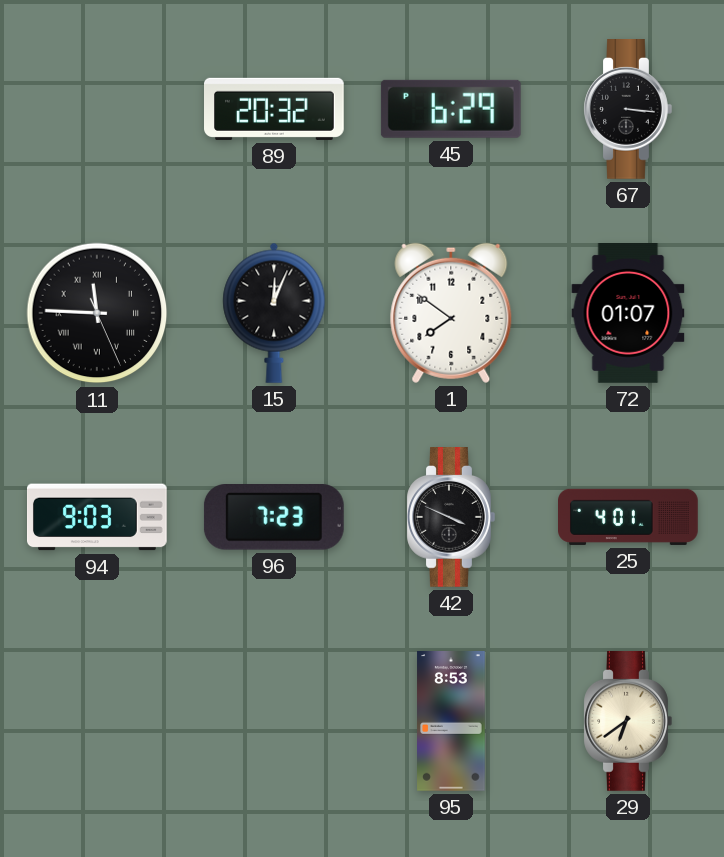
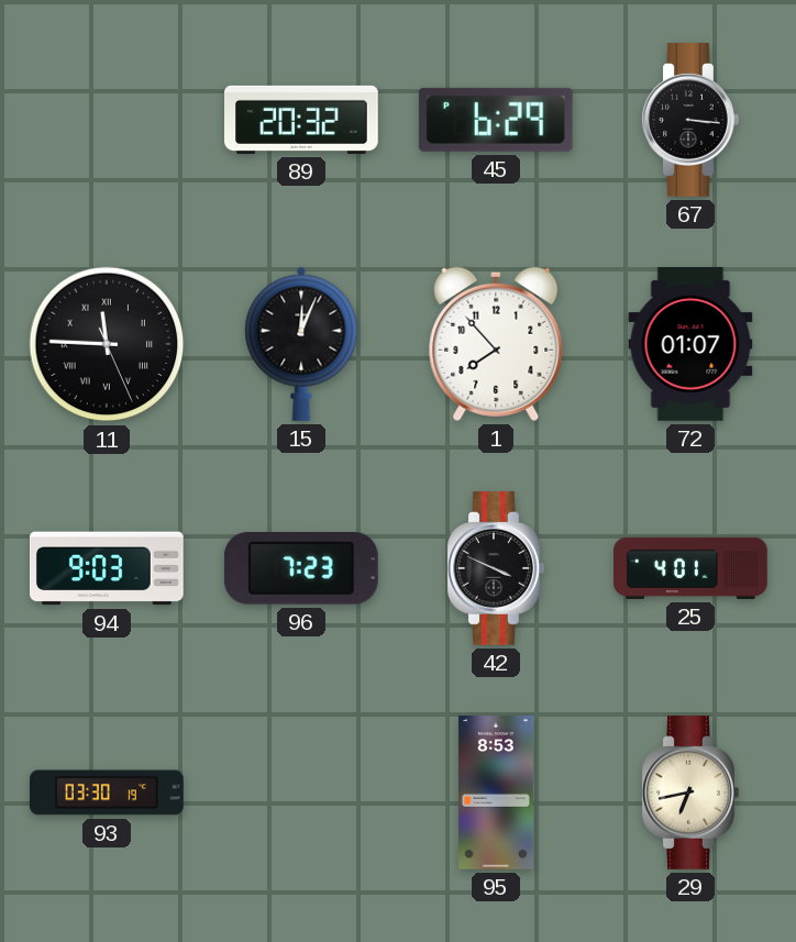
1: 7:51 -> 7:53 (496, 344)
93: none -> 03:30 (108, 793)
29: 6:39 -> 6:43 (690, 794)
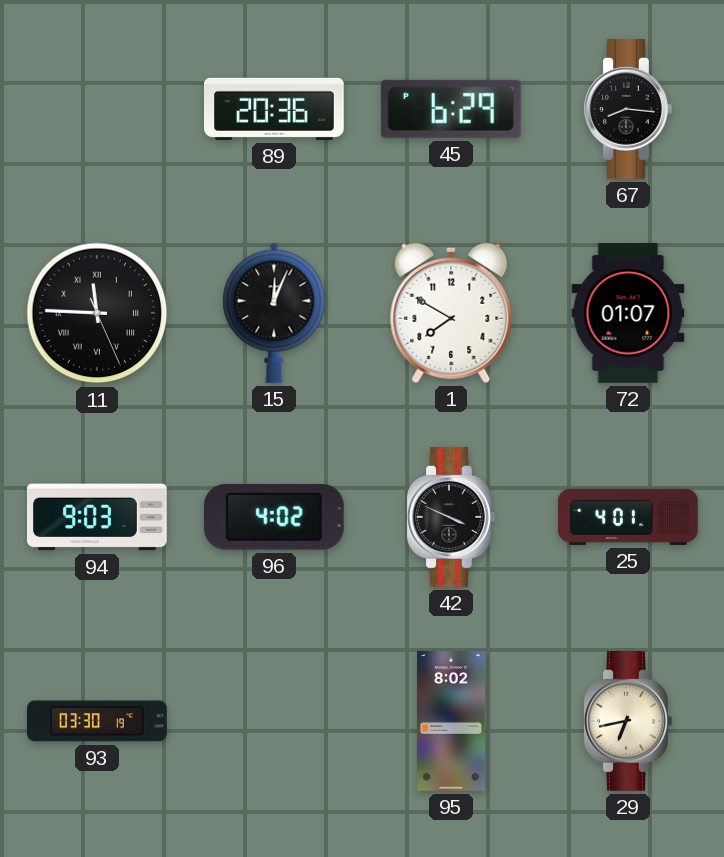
89: 20:32 -> 20:36 (275, 109)
67: 3:16 -> 8:16 (628, 110)
1: 7:53 -> 7:50 (451, 313)
96: 7:23 -> 4:02 (274, 518)
95: 8:53 -> 8:02 (451, 722)
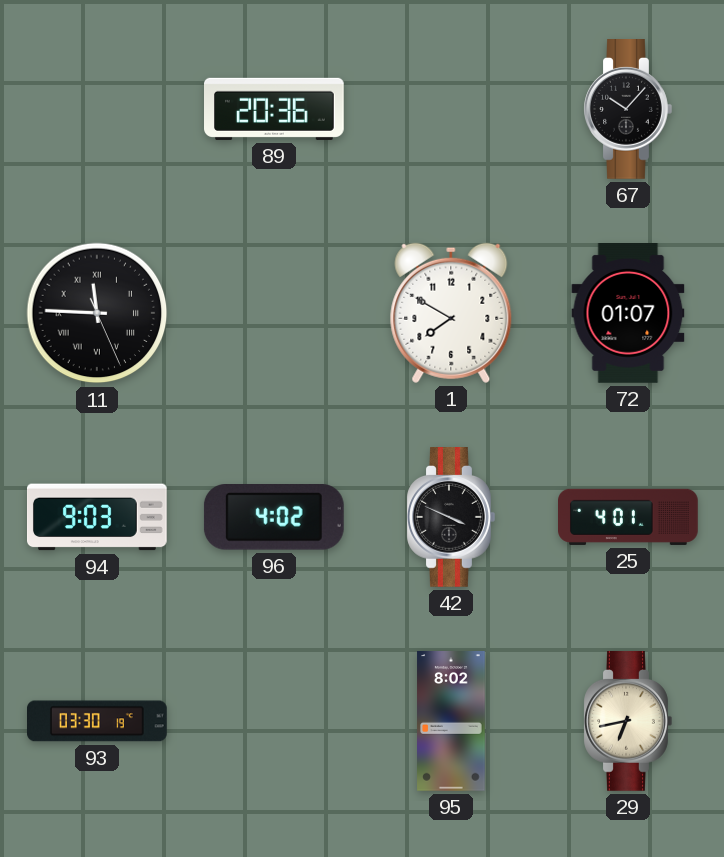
45: 6:29 -> none (451, 109)
67: 8:16 -> 10:07 (628, 110)
15: 12:04 -> none (274, 313)
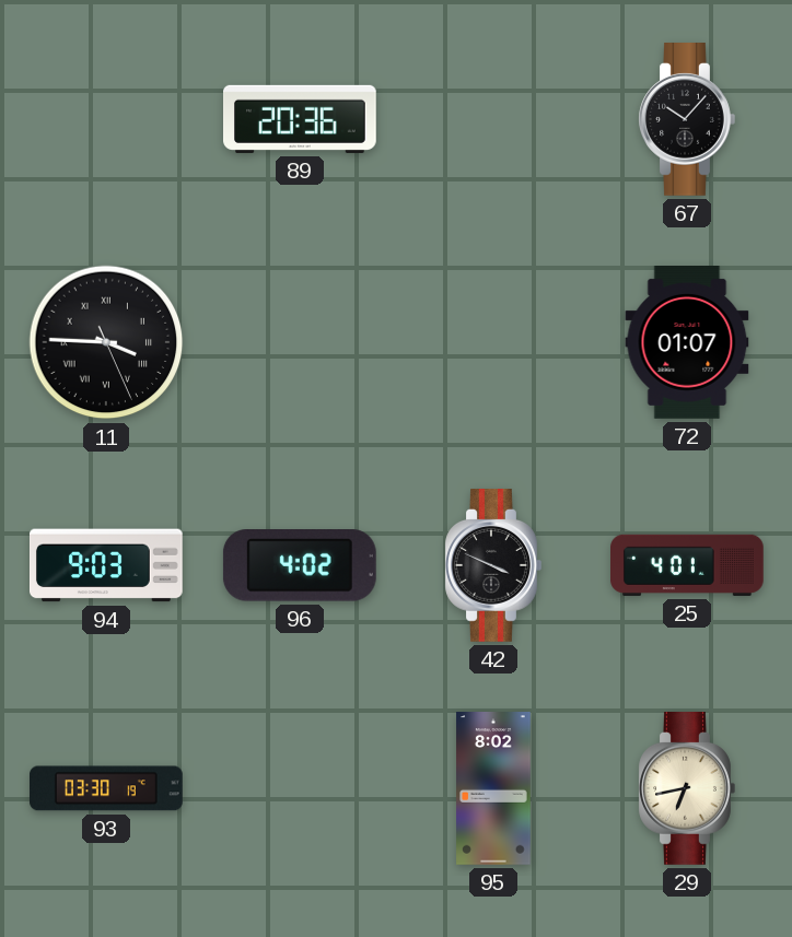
11: 11:45 -> 3:45 (106, 342)
1: 7:50 -> none (451, 313)
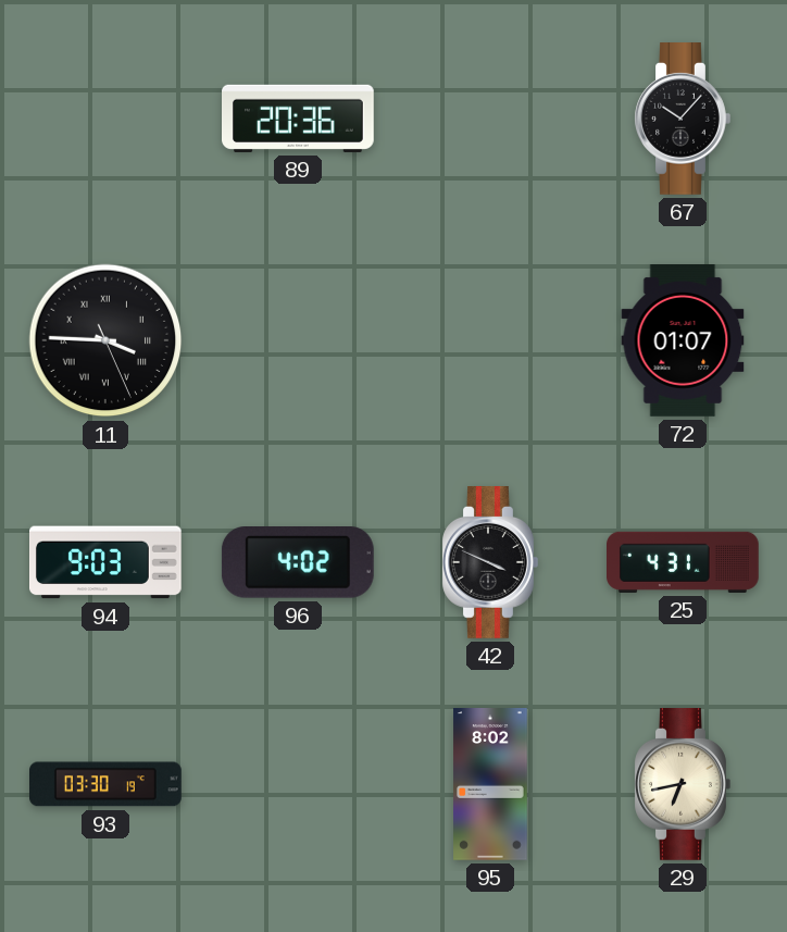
25: 4:01 -> 4:31 (684, 562)
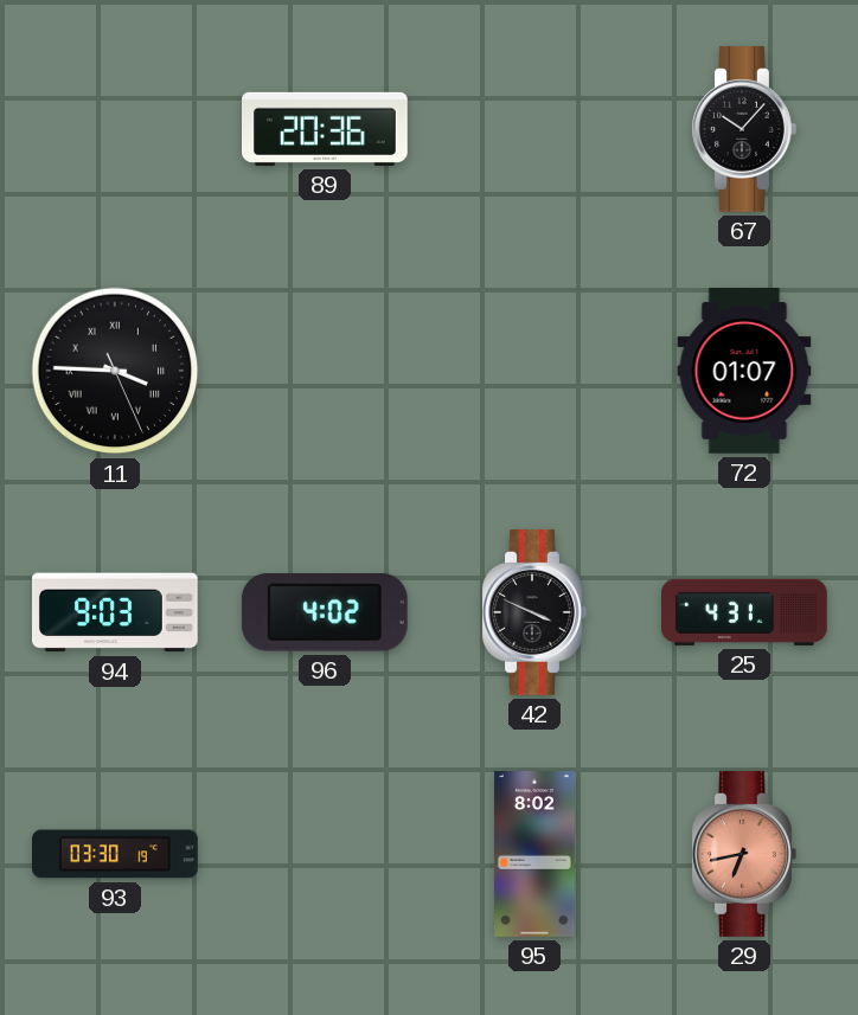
29 dial: cream -> salmon (744, 855)
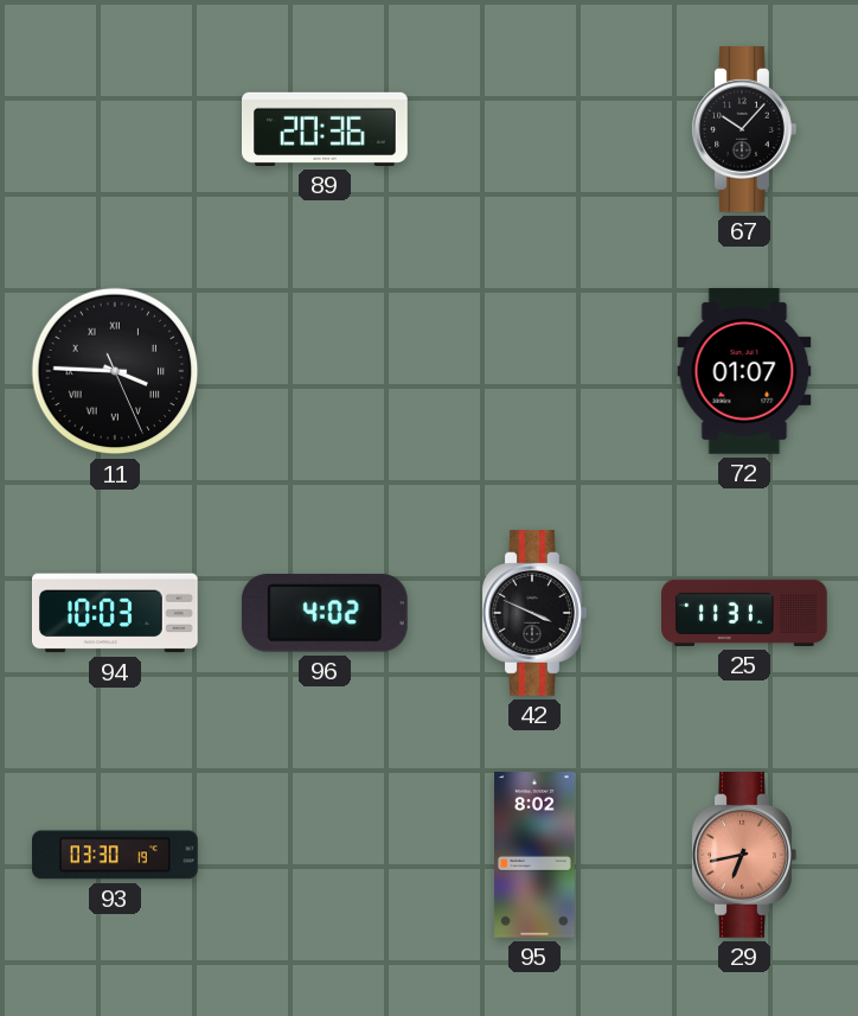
94: 9:03 -> 10:03 (116, 613)
25: 4:31 -> 11:31 (745, 613)
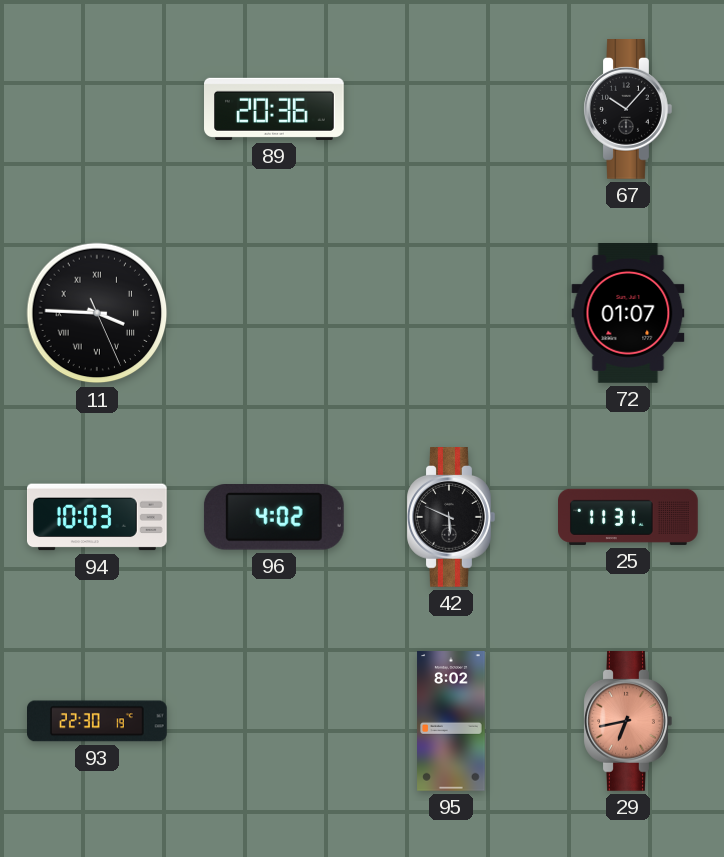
42: 3:49 -> 5:49 (451, 518)
93: 03:30 -> 22:30 (98, 721)
